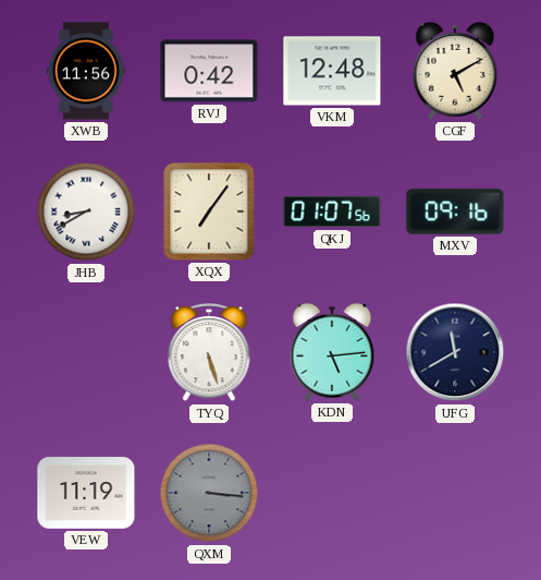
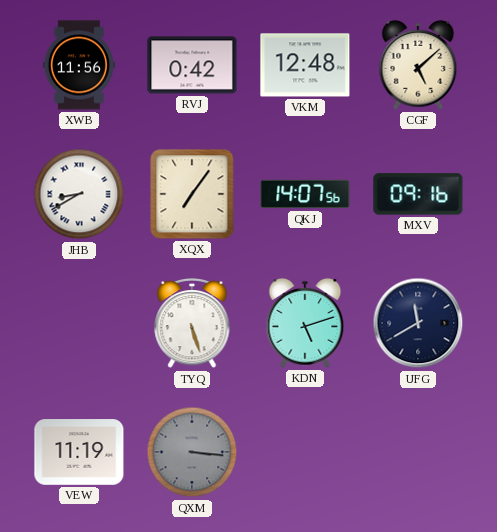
CGF: 5:10 -> 5:08 (418, 65)
QKJ: 01:07 -> 14:07 (305, 194)
KDN: 5:14 -> 5:12 (305, 323)
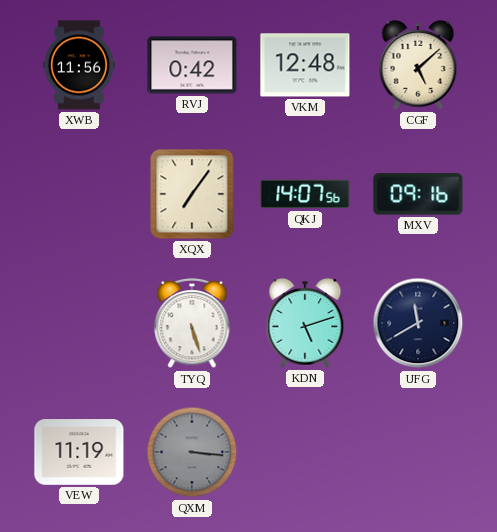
JHB: 8:40 -> none (79, 194)
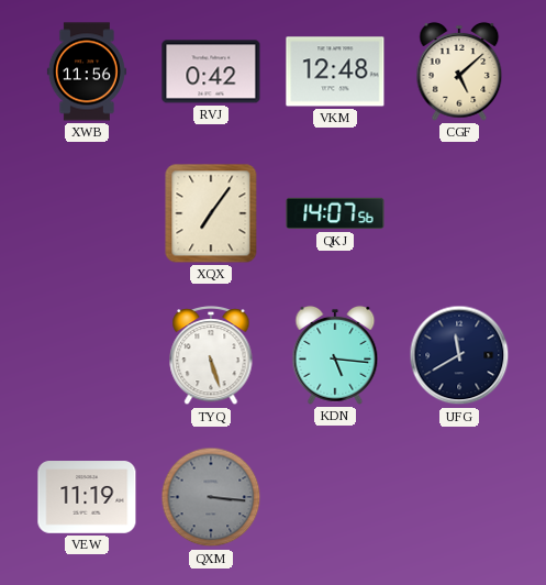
MXV: 09:16 -> none (418, 194)
KDN: 5:12 -> 5:16 (335, 355)
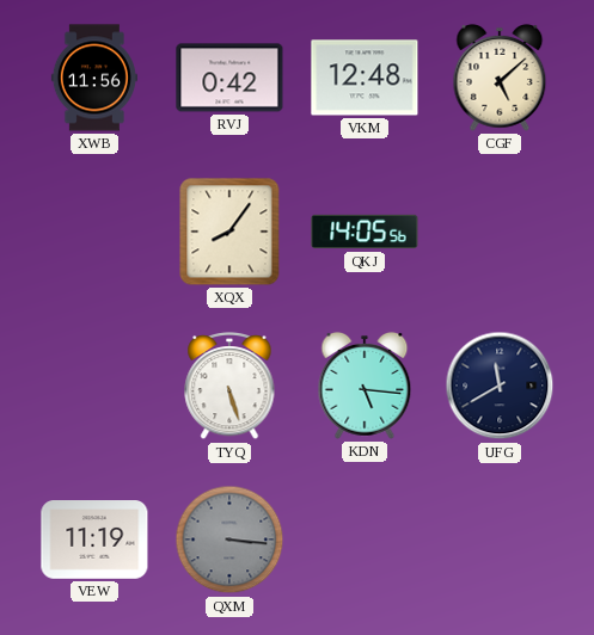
XQX: 7:06 -> 8:06 (229, 232)
QKJ: 14:07 -> 14:05 (365, 232)
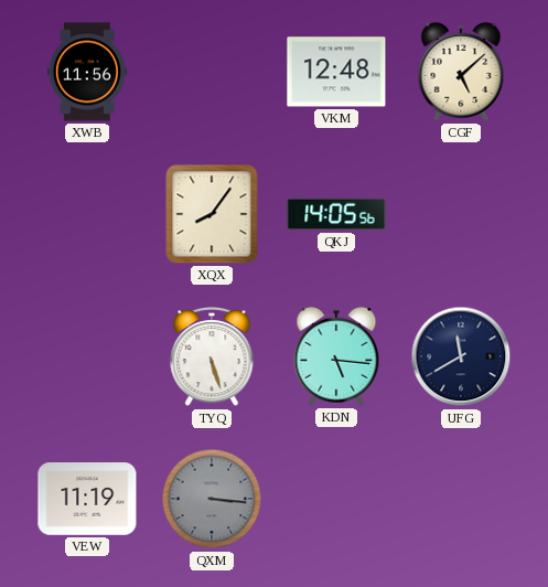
RVJ: 0:42 -> none (229, 78)
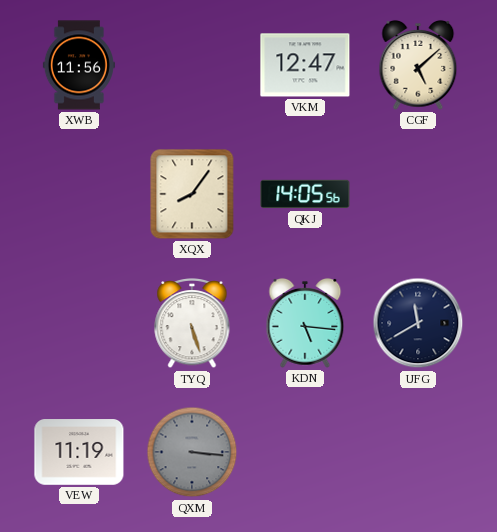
VKM: 12:48 -> 12:47 (305, 65)
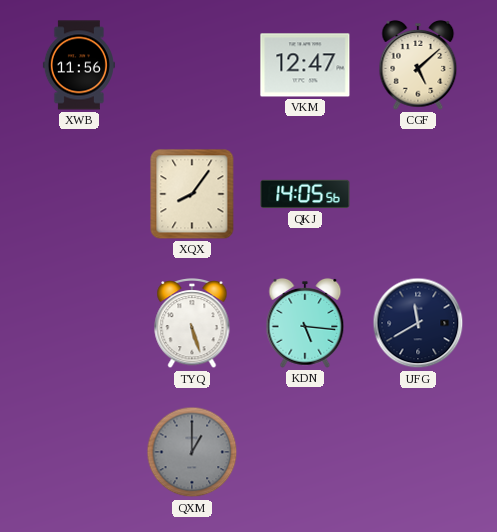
VEW: 11:19 -> none (79, 452)
QXM: 3:16 -> 1:00 (192, 452)
